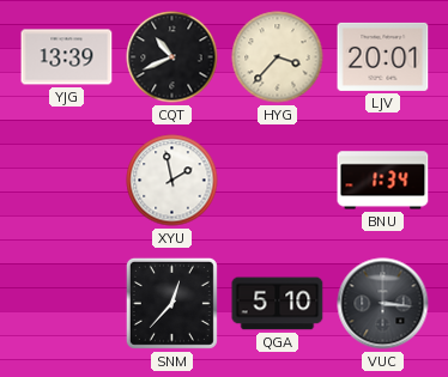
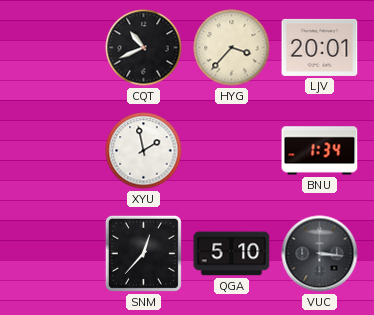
YJG: 13:39 -> none (67, 57)
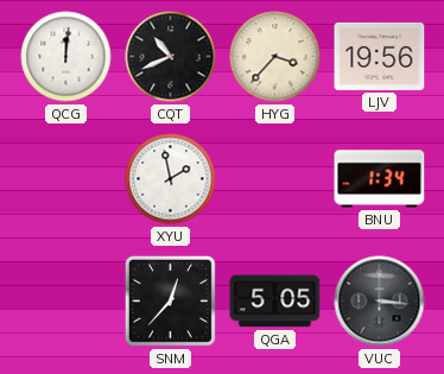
QCG: none -> 12:01 (66, 57)
LJV: 20:01 -> 19:56 (380, 56)
QGA: 5:10 -> 5:05 (275, 302)
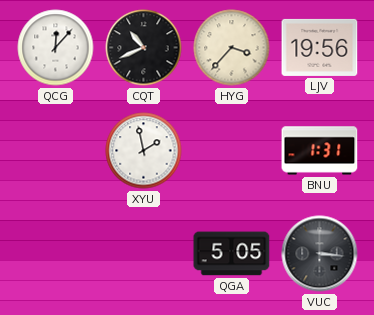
QCG: 12:01 -> 12:07 (56, 48)
BNU: 1:34 -> 1:31 (320, 151)
SNM: 12:37 -> none (170, 300)
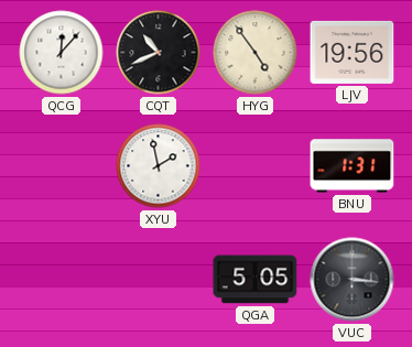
HYG: 3:37 -> 4:54 (256, 53)
